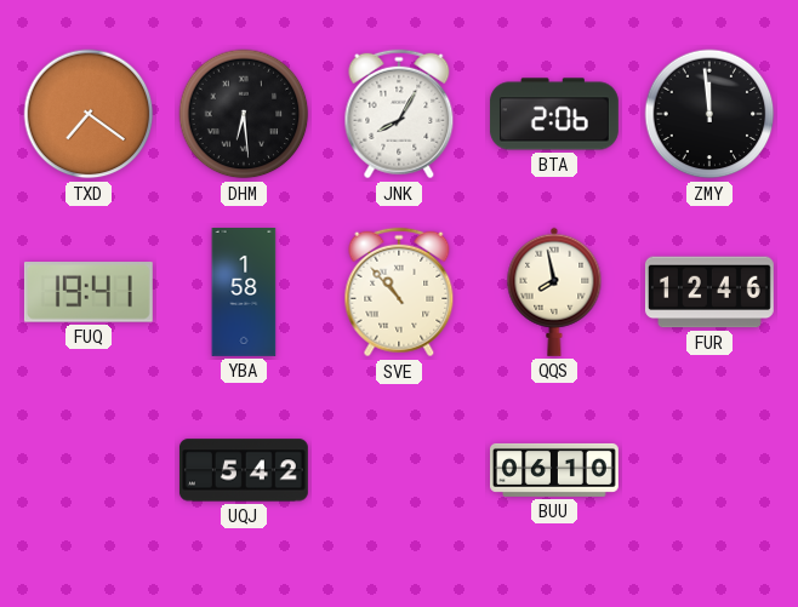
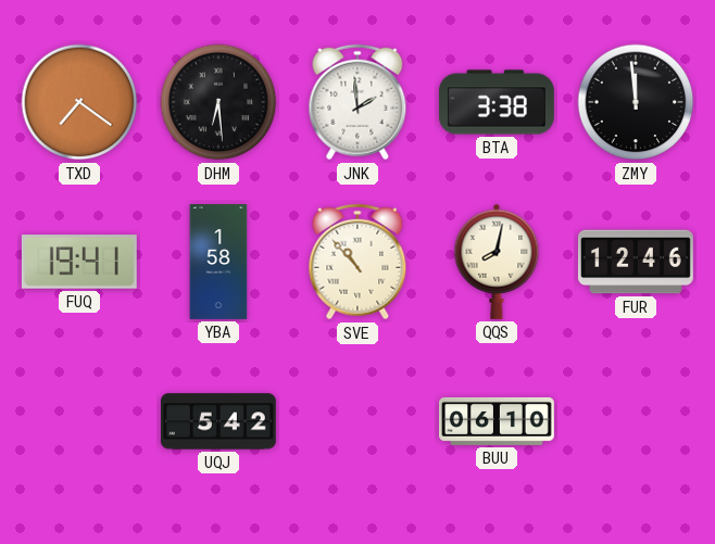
JNK: 8:05 -> 1:59 (357, 102)
BTA: 2:06 -> 3:38 (497, 102)
QQS: 7:58 -> 8:02 (497, 262)
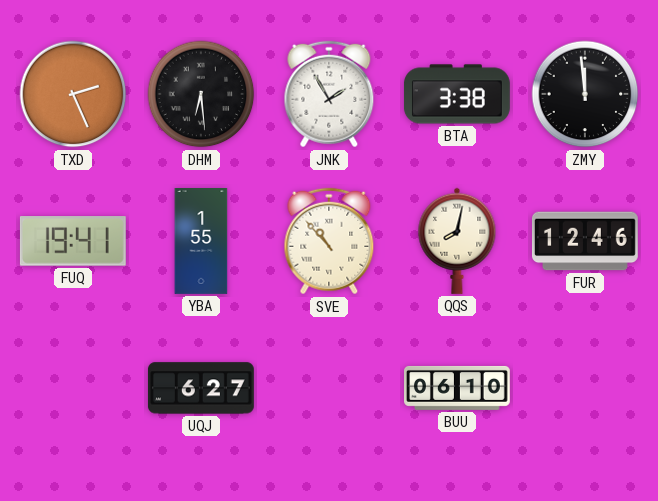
TXD: 7:21 -> 2:26 (73, 94)
JNK: 1:59 -> 1:55 (329, 94)
YBA: 1:58 -> 1:55 (201, 242)
UQJ: 5:42 -> 6:27 (201, 388)
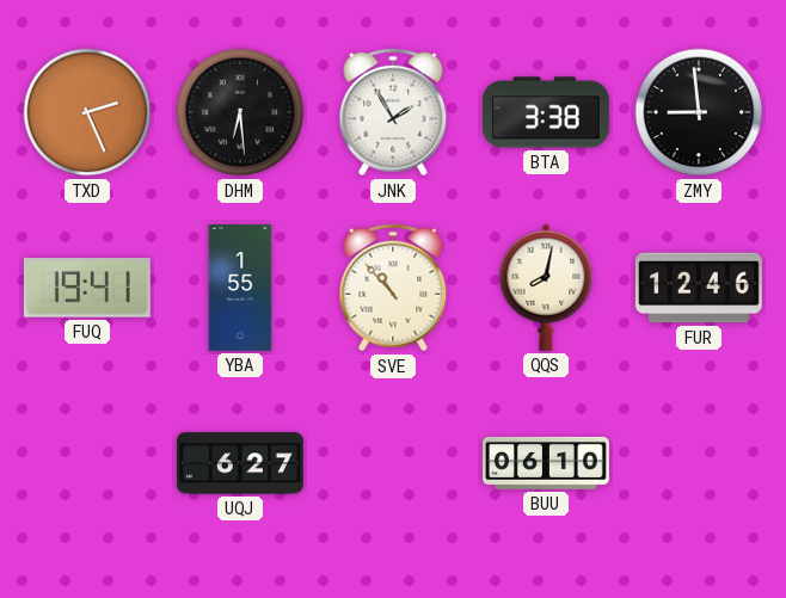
ZMY: 11:59 -> 8:59 (699, 112)
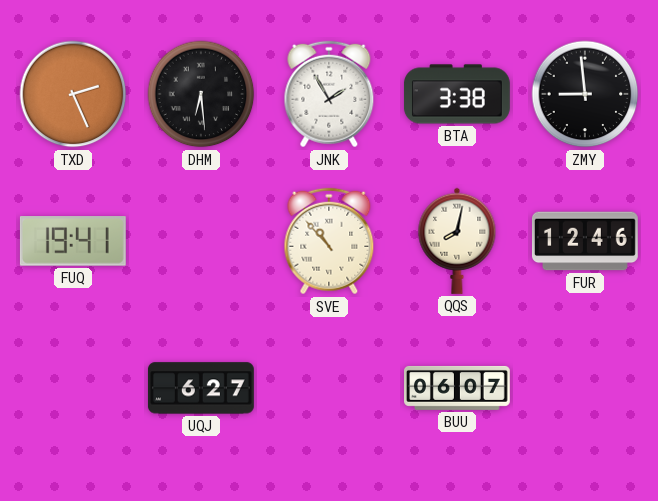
YBA: 1:55 -> none (240, 289)
BUU: 06:10 -> 06:07 (458, 388)
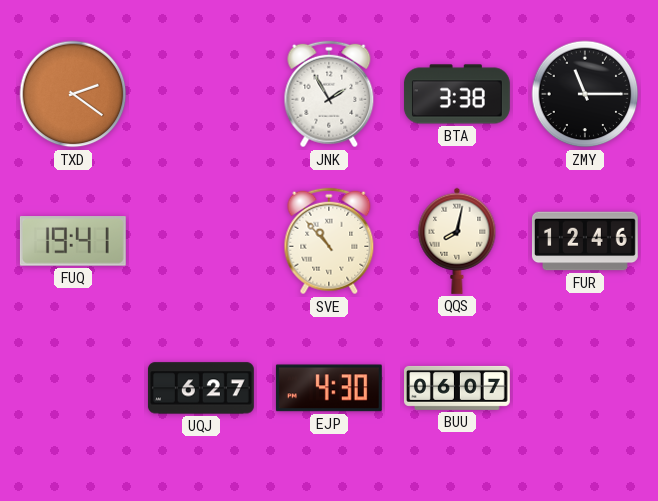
TXD: 2:26 -> 2:21 (73, 94)
DHM: 6:29 -> none (201, 94)
ZMY: 8:59 -> 11:15 (585, 94)
EJP: none -> 4:30 (329, 388)
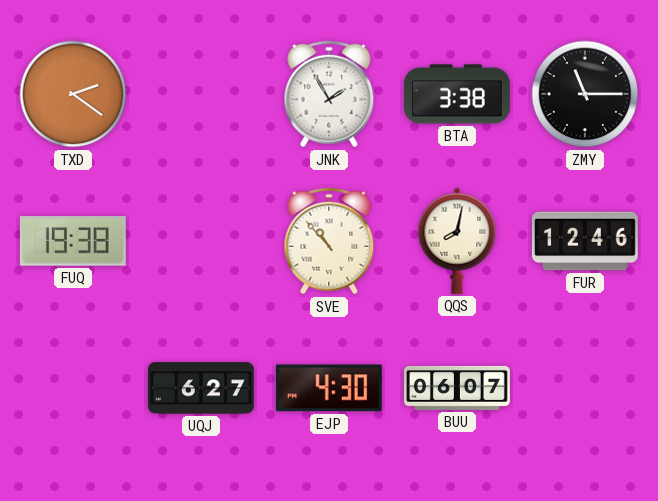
FUQ: 19:41 -> 19:38 (73, 241)
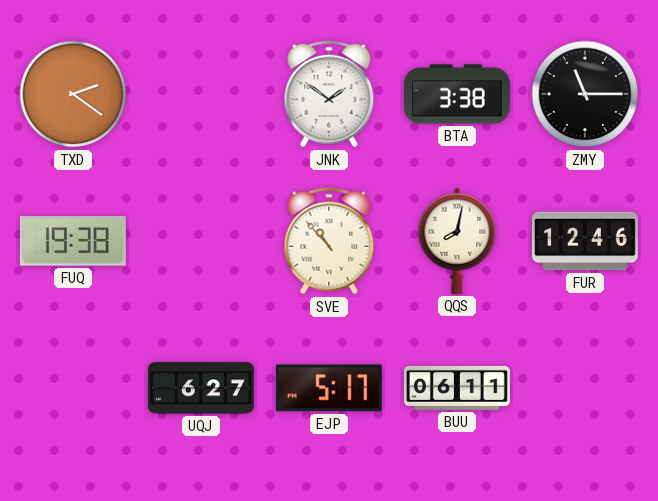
JNK: 1:55 -> 1:51 (329, 94)
EJP: 4:30 -> 5:17 (329, 388)
BUU: 06:07 -> 06:11 (458, 388)
